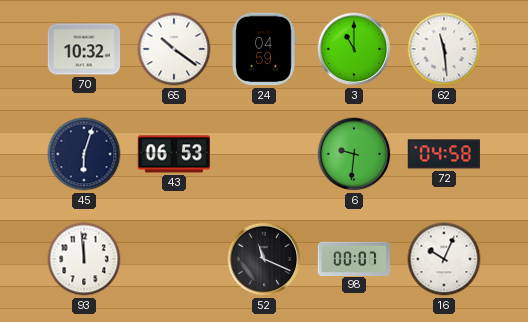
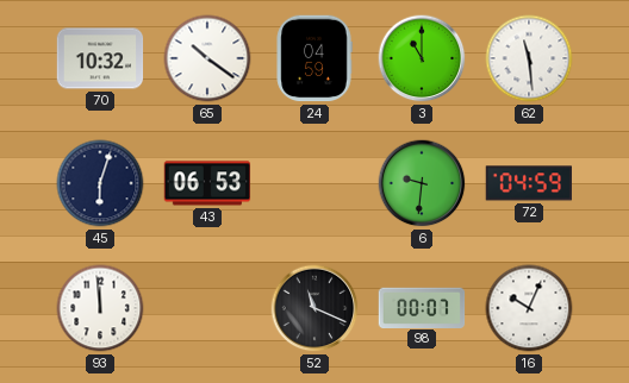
72: 04:58 -> 04:59 (528, 183)
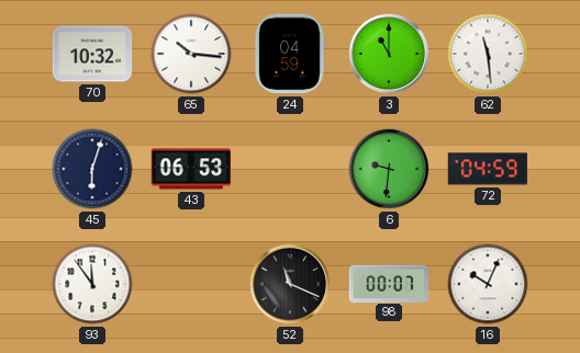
65: 10:21 -> 10:16 (191, 54)
93: 11:59 -> 11:54 (92, 284)
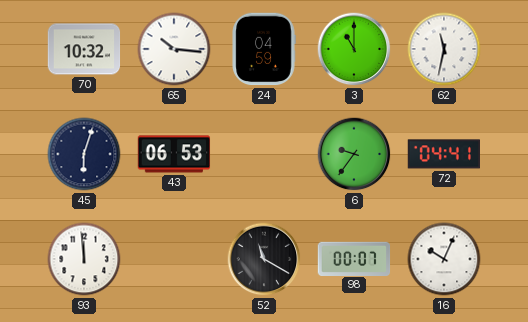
62: 11:29 -> 11:32 (444, 49)
6: 9:31 -> 9:36 (354, 154)
72: 04:59 -> 04:41 (443, 154)
93: 11:54 -> 11:59 (84, 259)
52: 11:19 -> 11:20 (264, 259)
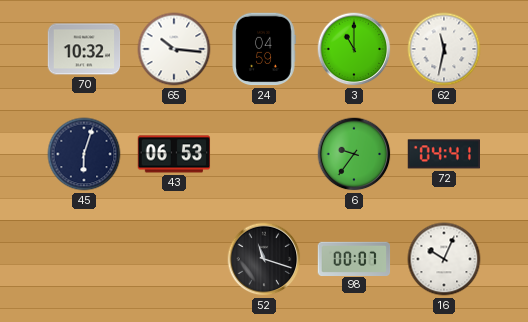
93: 11:59 -> none (84, 259)
52: 11:20 -> 11:18 (264, 259)
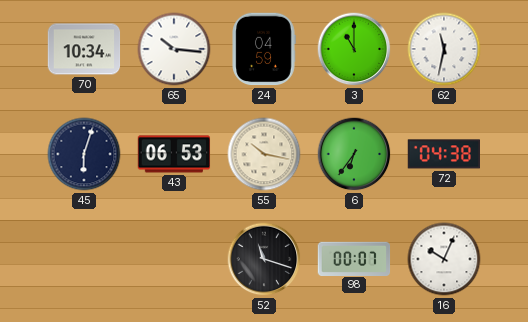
70: 10:32 -> 10:34 (84, 49)
55: none -> 10:17 (264, 154)
6: 9:36 -> 6:36 (354, 154)
72: 04:41 -> 04:38 (443, 154)
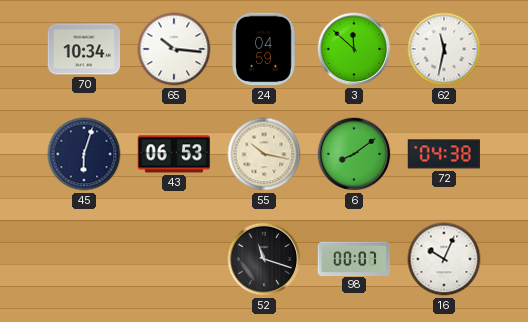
3: 11:00 -> 11:52 (354, 49)
6: 6:36 -> 8:09 (354, 154)
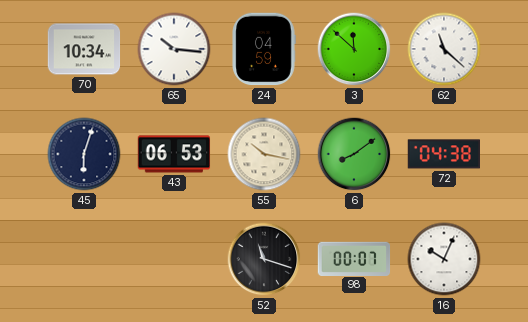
62: 11:32 -> 11:22 (444, 49)
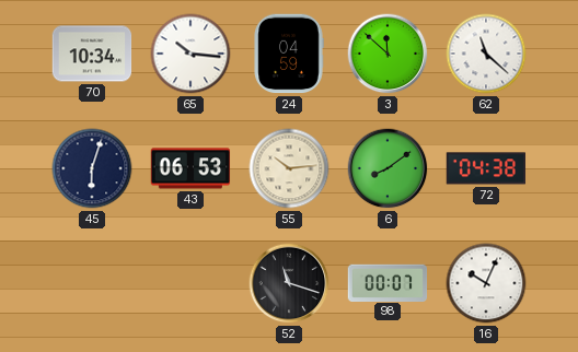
55: 10:17 -> 10:14 (289, 168)
